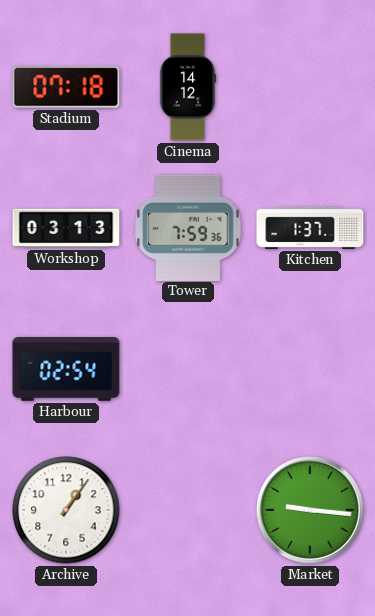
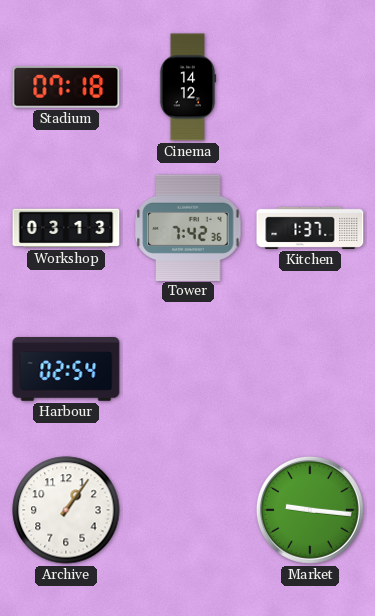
Tower: 7:59 -> 7:42 (188, 227)
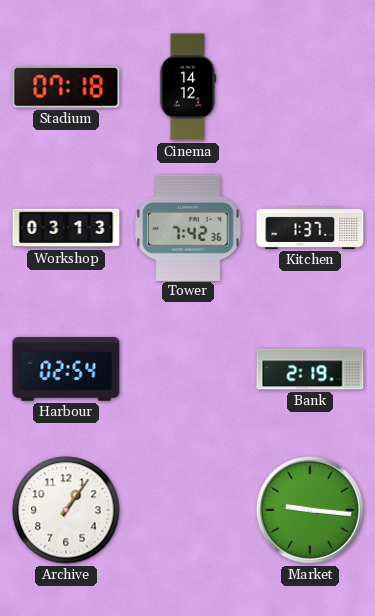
Bank: none -> 2:19 (310, 369)
